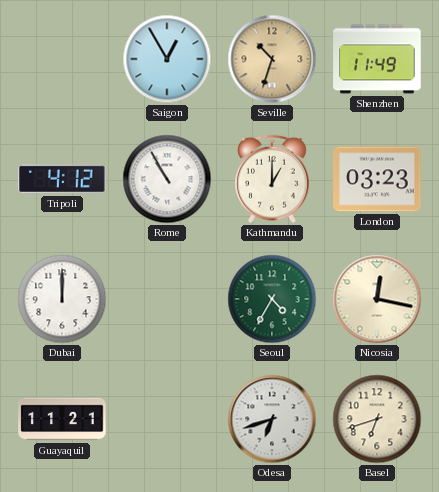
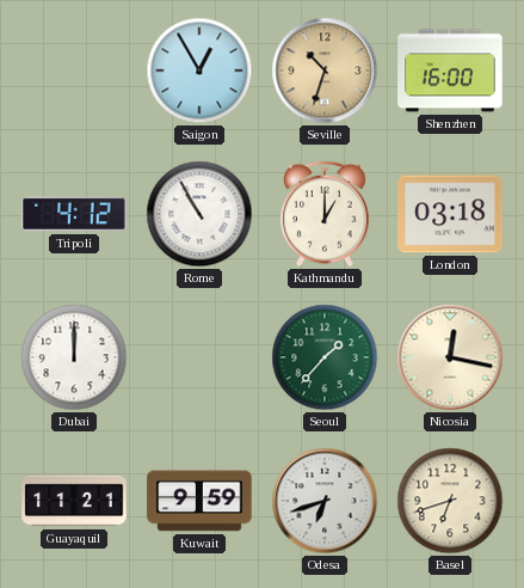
Shenzhen: 11:49 -> 16:00 (450, 71)
London: 03:23 -> 03:18 (450, 214)
Seoul: 4:35 -> 1:37 (325, 357)
Kuwait: none -> 9:59 (199, 501)
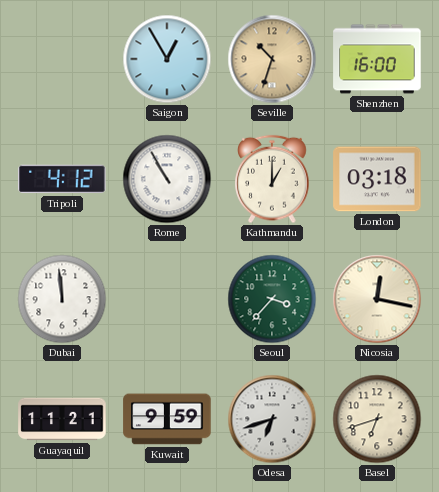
Dubai: 12:00 -> 11:59 (62, 299)
Seoul: 1:37 -> 3:37 (272, 299)
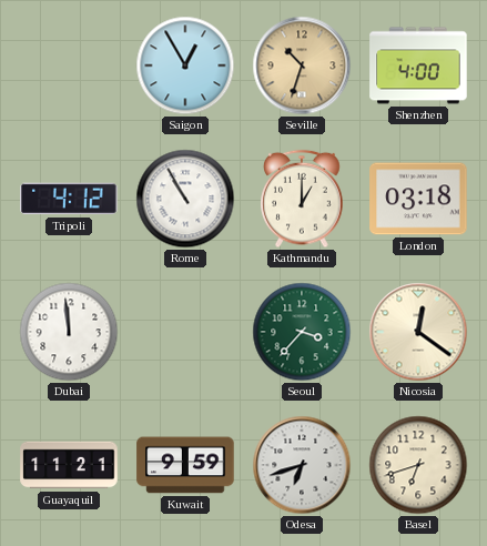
Shenzhen: 16:00 -> 4:00 (418, 65)
Nicosia: 12:17 -> 12:21 (418, 332)
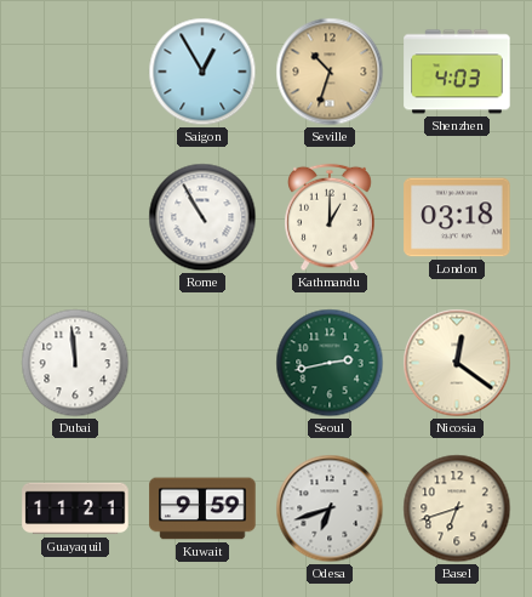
Shenzhen: 4:00 -> 4:03 (457, 72)
Tripoli: 4:12 -> none (69, 199)
Seoul: 3:37 -> 2:43 (330, 363)
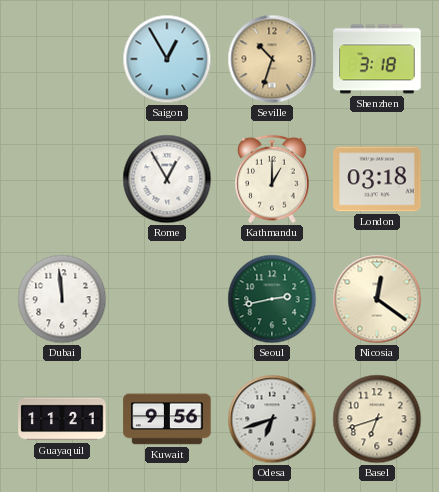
Shenzhen: 4:03 -> 3:18 (377, 59)
Rome: 10:55 -> 12:55 (167, 179)
Kuwait: 9:59 -> 9:56 (167, 419)
